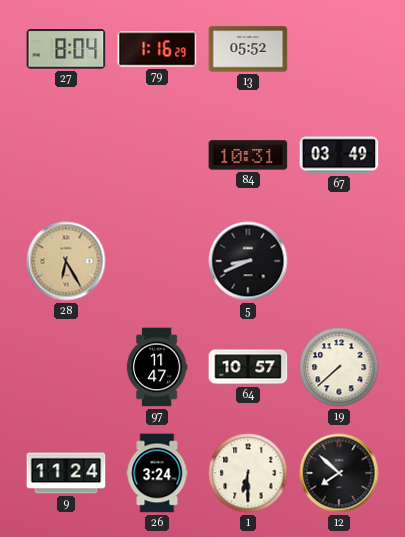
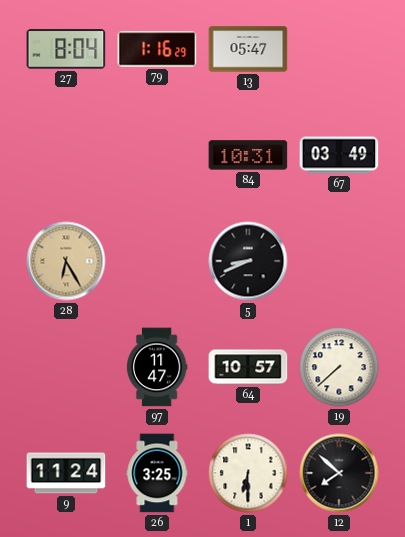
13: 05:52 -> 05:47 (248, 49)
26: 3:24 -> 3:25 (157, 473)
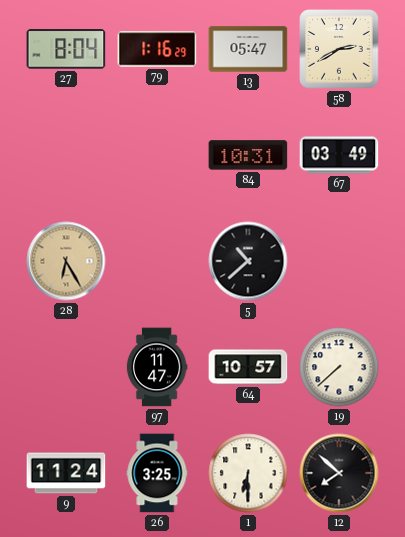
58: none -> 2:40 (339, 49)
5: 8:41 -> 10:38 (248, 261)
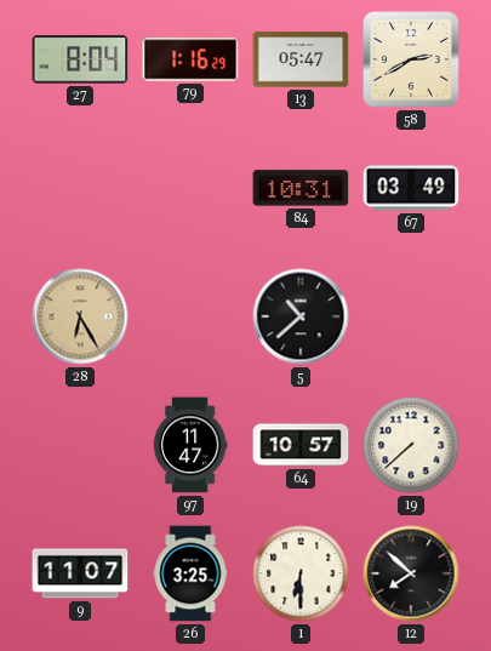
9: 11:24 -> 11:07 (80, 573)
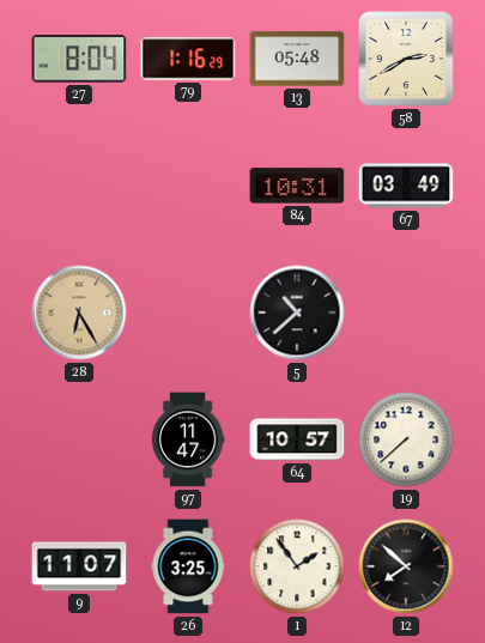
13: 05:47 -> 05:48 (297, 59)
1: 6:30 -> 1:54 (297, 566)
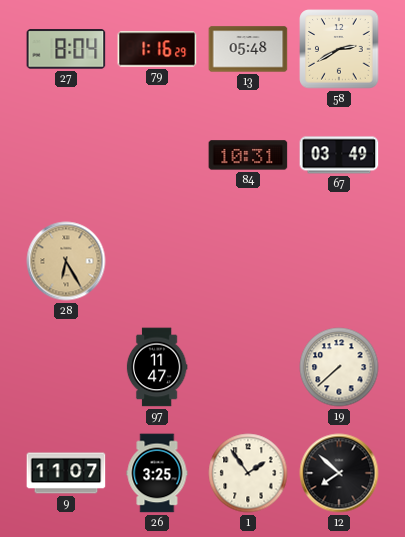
5: 10:38 -> none (297, 313)
64: 10:57 -> none (297, 439)
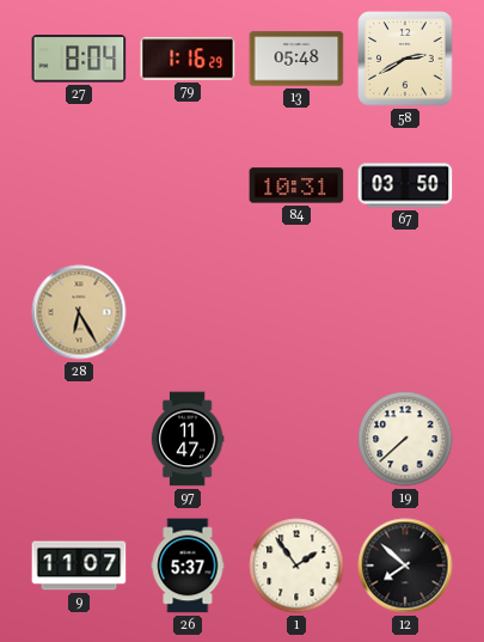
67: 03:49 -> 03:50 (405, 185)
26: 3:25 -> 5:37 (188, 565)
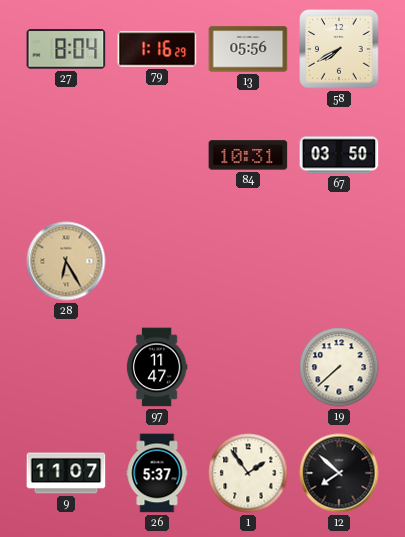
13: 05:48 -> 05:56 (248, 49)
58: 2:40 -> 7:40 (339, 49)
